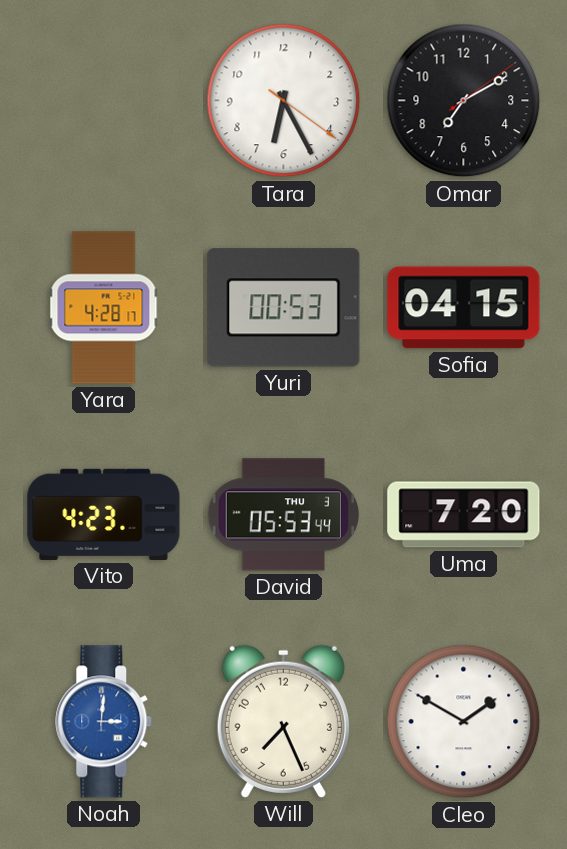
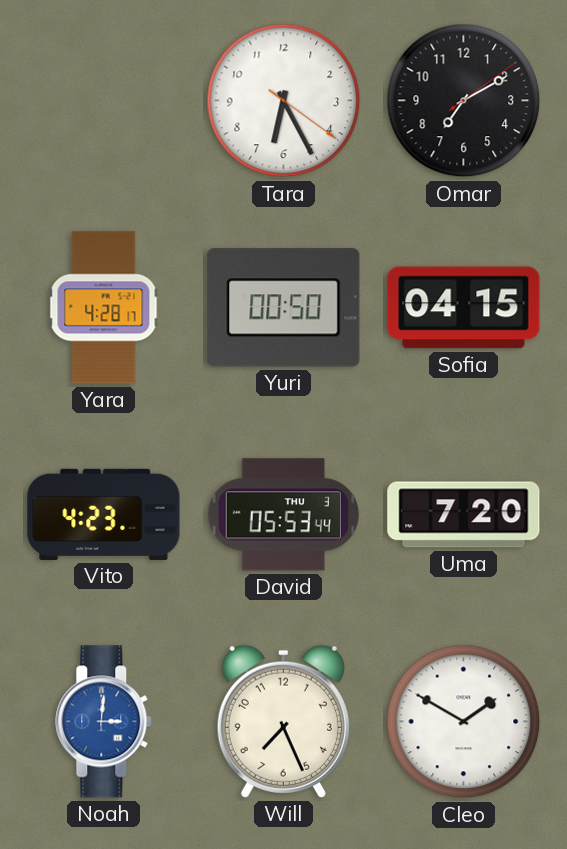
Yuri: 00:53 -> 00:50 (284, 308)
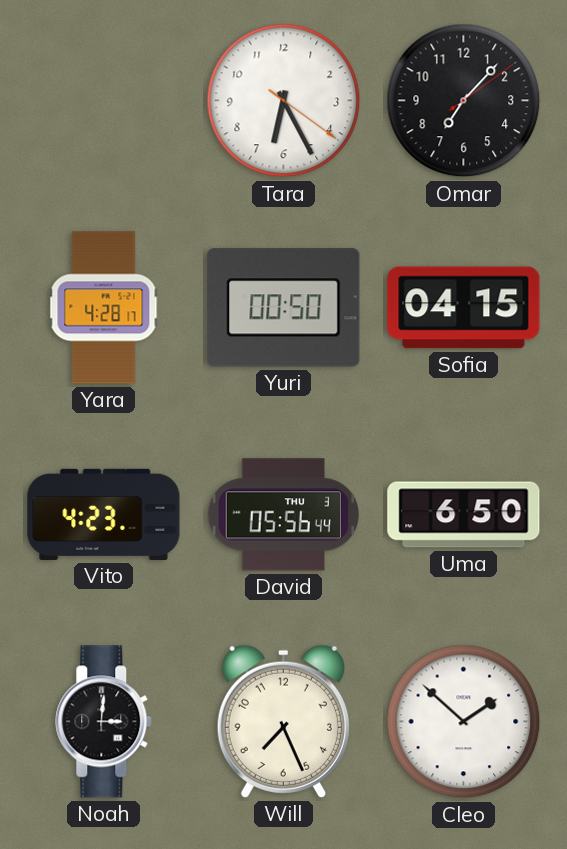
Omar: 7:10 -> 7:07 (464, 101)
David: 05:53 -> 05:56 (283, 515)
Uma: 7:20 -> 6:50 (464, 515)
Noah dial: blue -> black (104, 722)
Cleo: 1:50 -> 1:52 (464, 722)
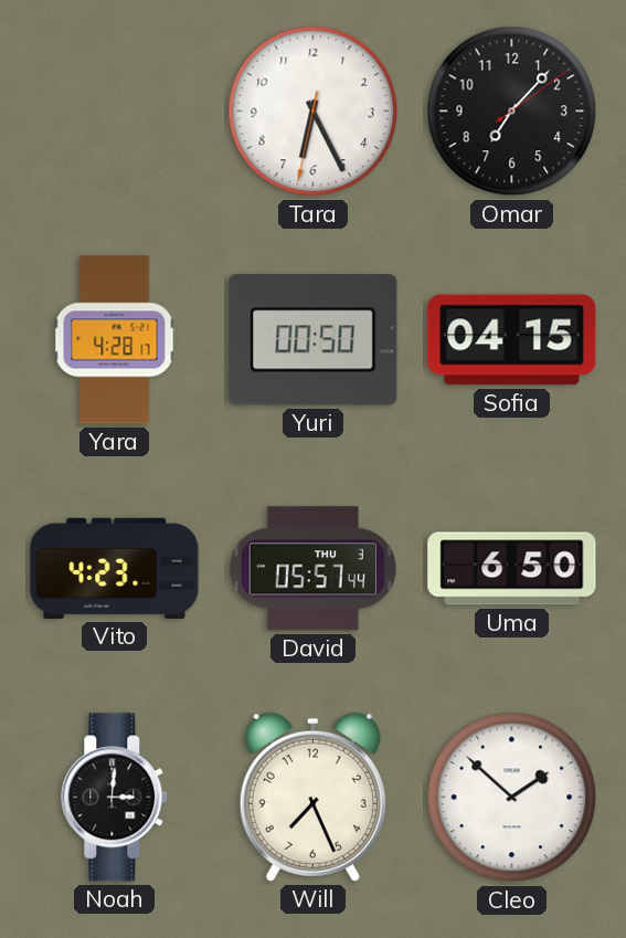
Tara: 6:25:21 -> 6:25:32 (314, 112)
David: 05:56 -> 05:57 (312, 569)
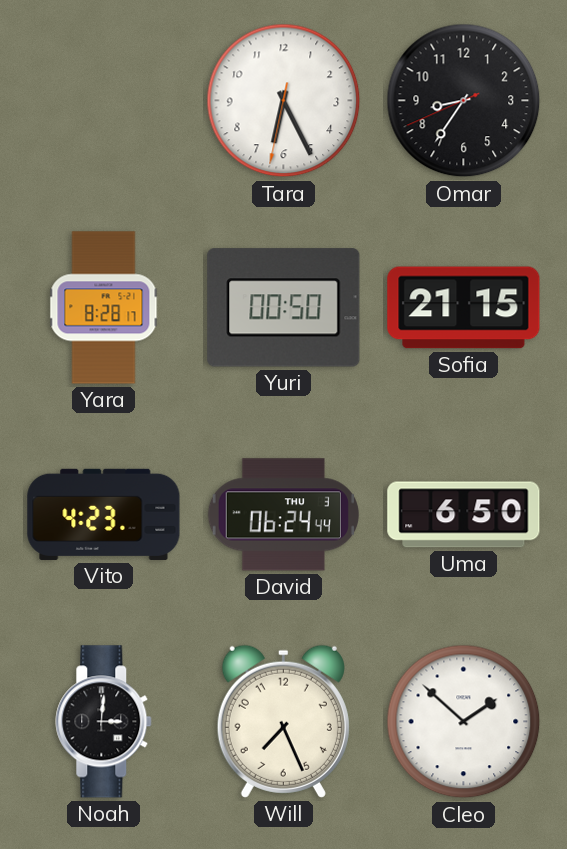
Omar: 7:07 -> 8:35 (464, 101)
Yara: 4:28 -> 8:28 (104, 308)
Sofia: 04:15 -> 21:15 (464, 308)
David: 05:57 -> 06:24 (283, 515)
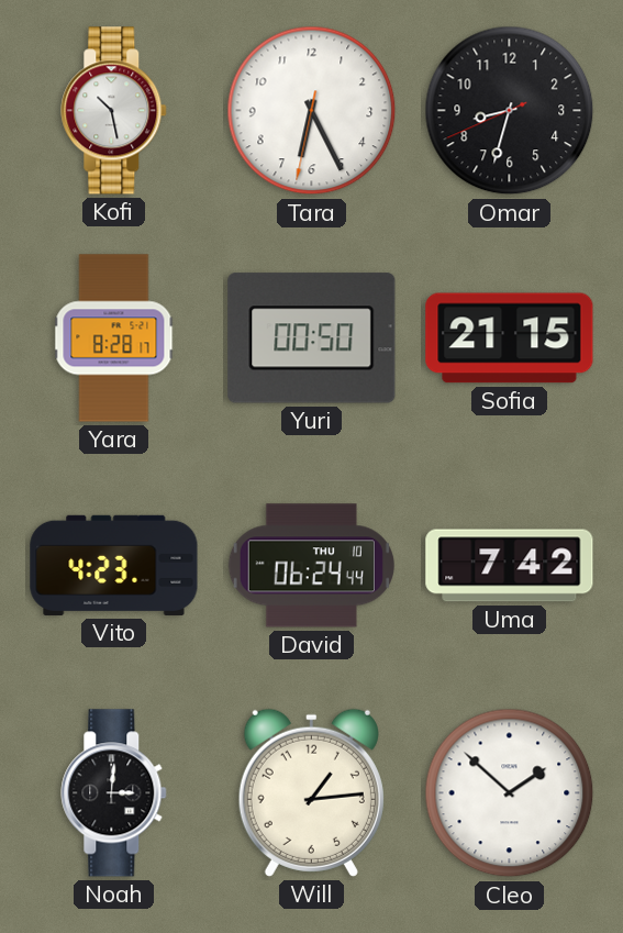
Kofi: none -> 10:28 (114, 111)
Omar: 8:35 -> 8:32 (510, 111)
David date: THU 3 -> THU 10 (311, 566)
Uma: 6:50 -> 7:42 (510, 566)
Will: 7:26 -> 1:14 (311, 792)
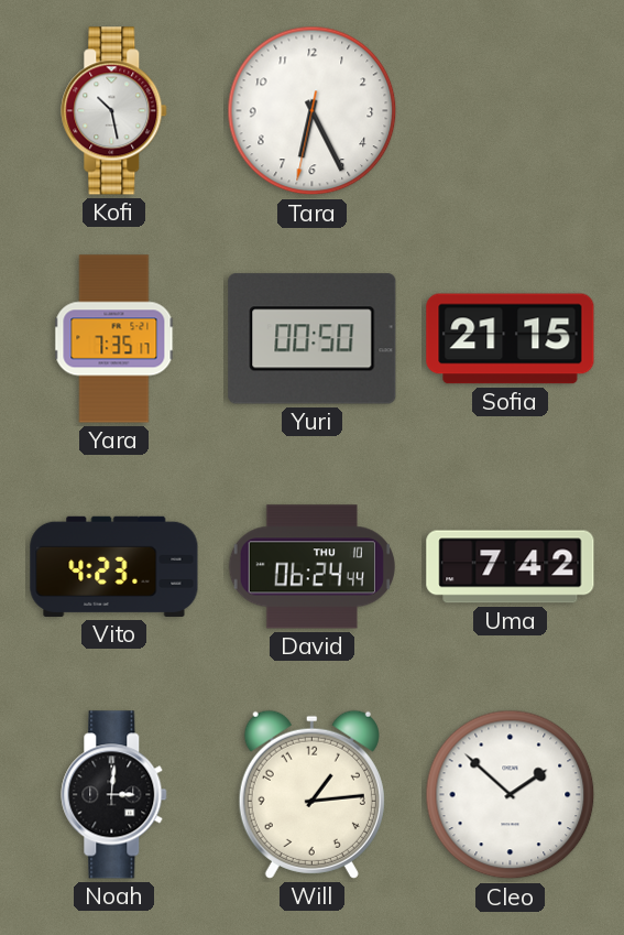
Omar: 8:32 -> none (510, 111)
Yara: 8:28 -> 7:35 (114, 339)
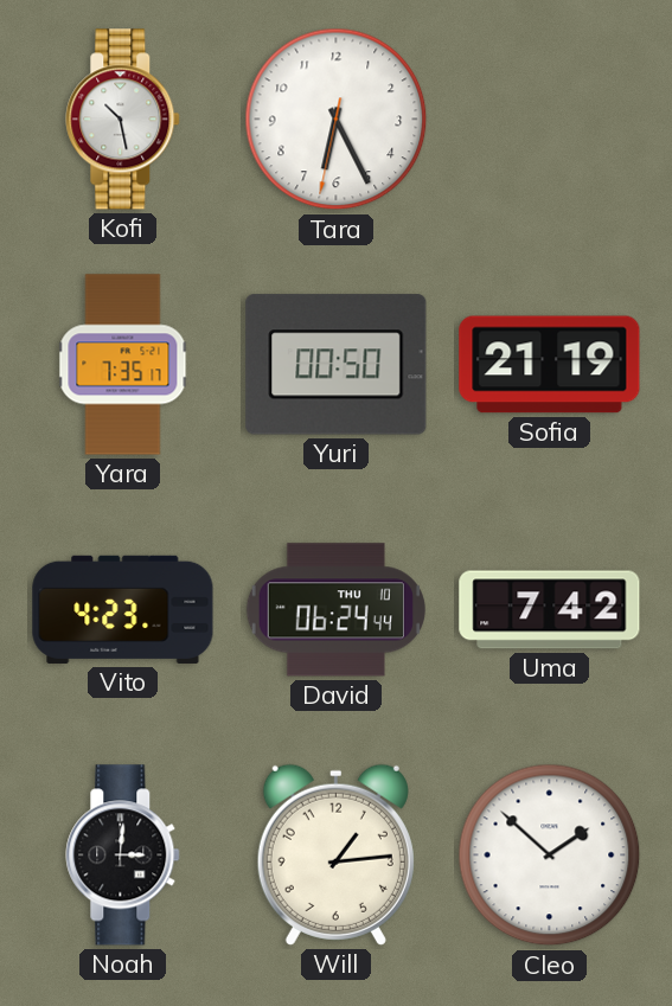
Sofia: 21:15 -> 21:19 (550, 365)
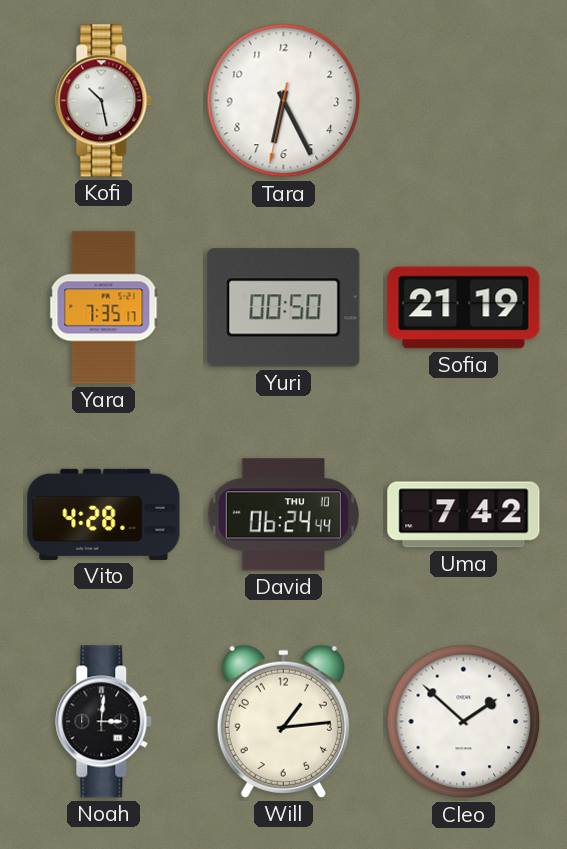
Vito: 4:23 -> 4:28 (104, 514)
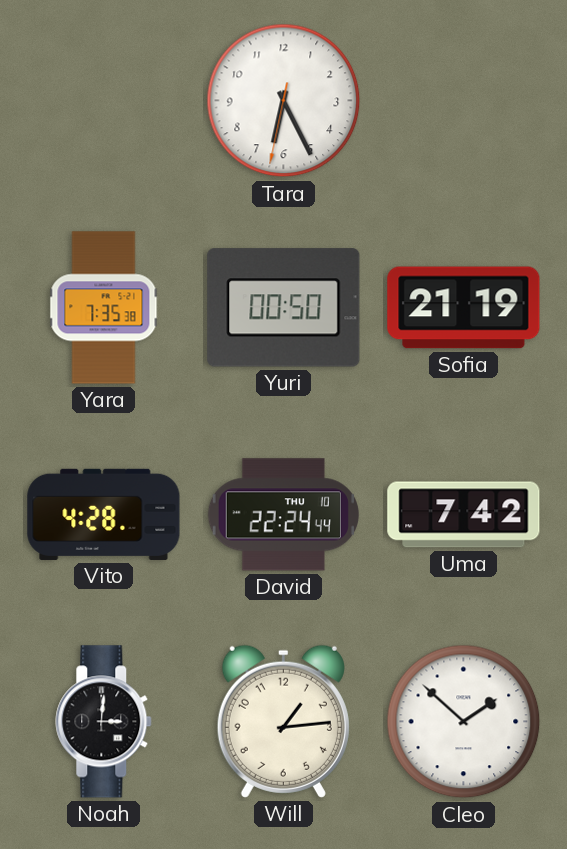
Kofi: 10:28 -> none (104, 101)
Yara: 7:35:17 -> 7:35:38 (104, 308)
David: 06:24 -> 22:24 (283, 515)
